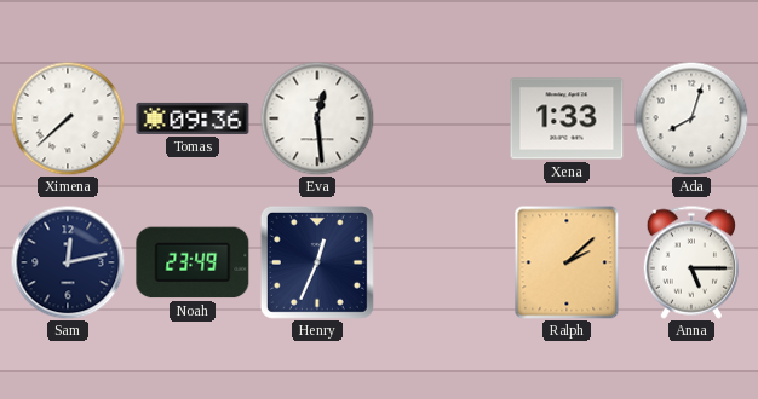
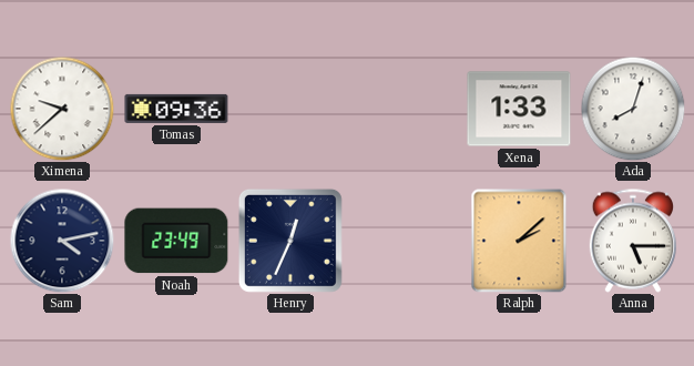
Ximena: 7:38 -> 9:38 (62, 109)
Eva: 12:29 -> none (317, 118)
Sam: 12:13 -> 4:13 (62, 241)
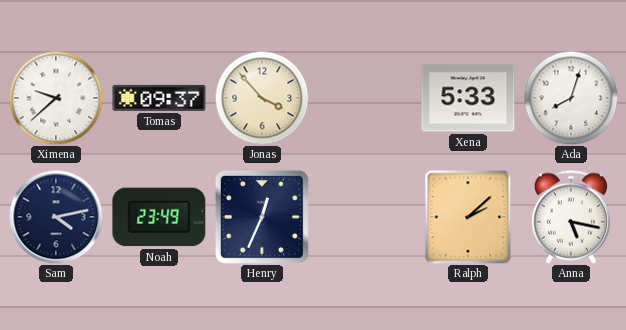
Tomas: 09:36 -> 09:37 (159, 98)
Jonas: none -> 3:53 (262, 98)
Xena: 1:33 -> 5:33 (468, 98)
Anna: 5:15 -> 5:17 (570, 217)
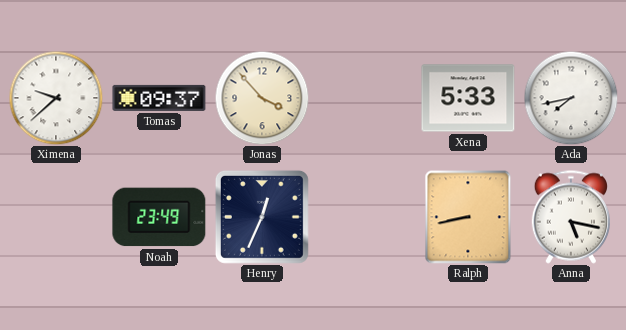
Ada: 8:03 -> 7:43 (571, 98)
Sam: 4:13 -> none (56, 217)
Ralph: 2:08 -> 8:43 (468, 217)
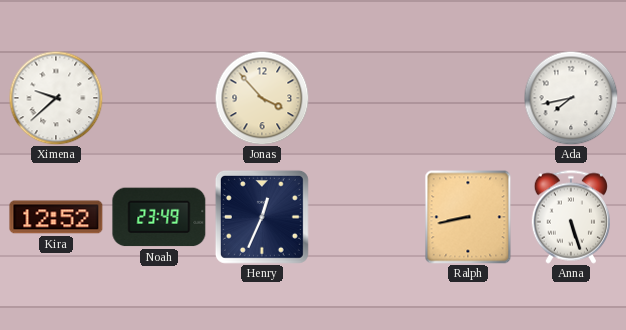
Tomas: 09:37 -> none (159, 98)
Xena: 5:33 -> none (468, 98)
Kira: none -> 12:52 (56, 217)
Anna: 5:17 -> 5:27 (570, 217)
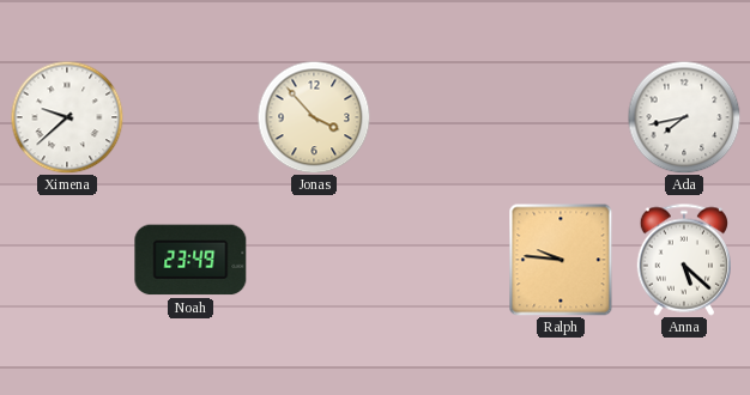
Kira: 12:52 -> none (56, 217)
Henry: 12:34 -> none (262, 217)
Ralph: 8:43 -> 9:46 (561, 260)
Anna: 5:27 -> 5:22 (683, 260)
